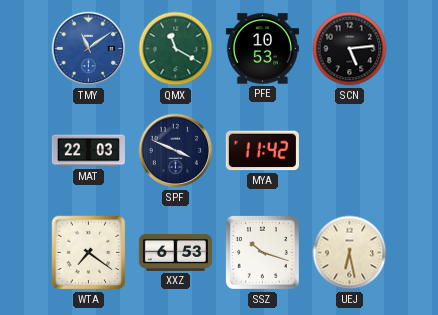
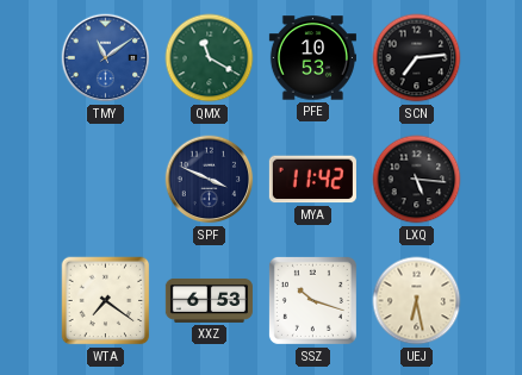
SCN: 5:14 -> 7:14 (417, 58)
MAT: 22:03 -> none (88, 151)
LXQ: none -> 5:16 (417, 180)
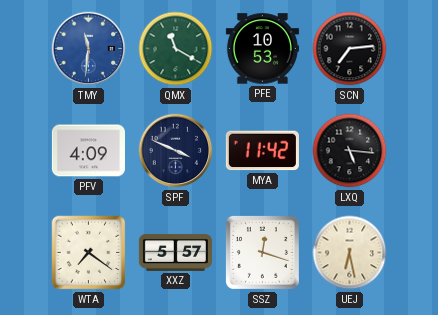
TMY: 11:09 -> 11:31 (89, 49)
PFV: none -> 4:09 (88, 151)
XXZ: 6:53 -> 5:57 (175, 252)
SSZ: 10:18 -> 12:18 (262, 252)
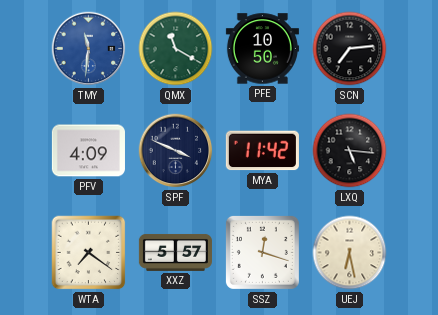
PFE: 10:53 -> 10:50 (262, 49)
